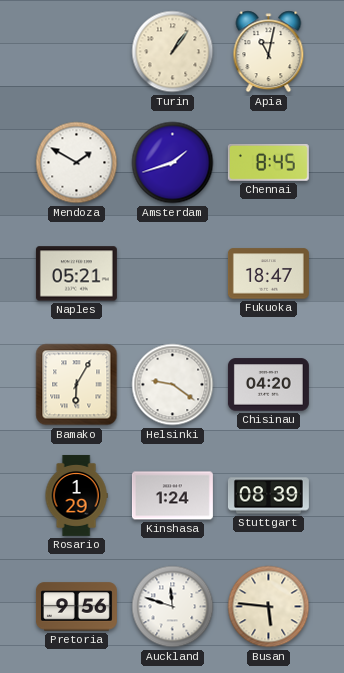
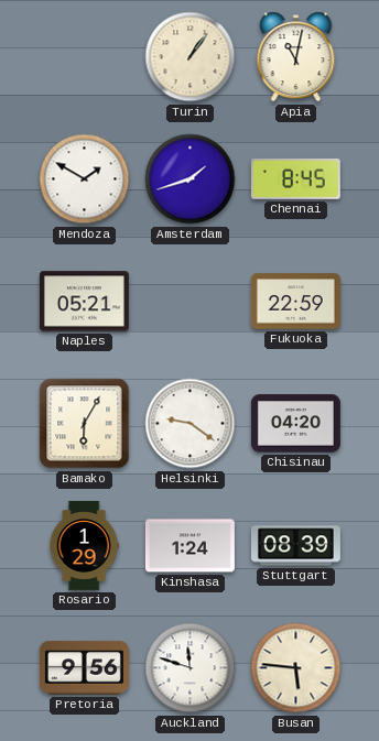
Fukuoka: 18:47 -> 22:59 (295, 302)
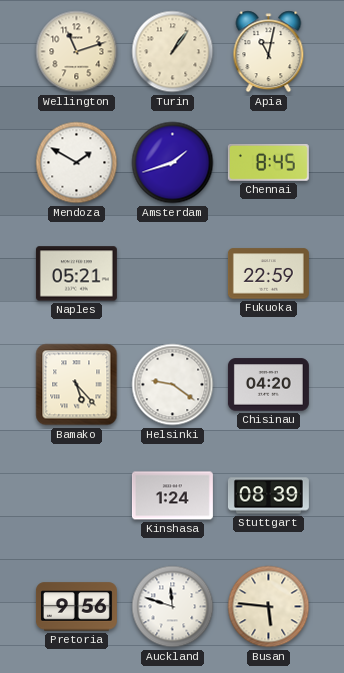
Wellington: none -> 11:12 (77, 52)
Bamako: 6:05 -> 5:23 (77, 385)
Rosario: 1:29 -> none (84, 545)
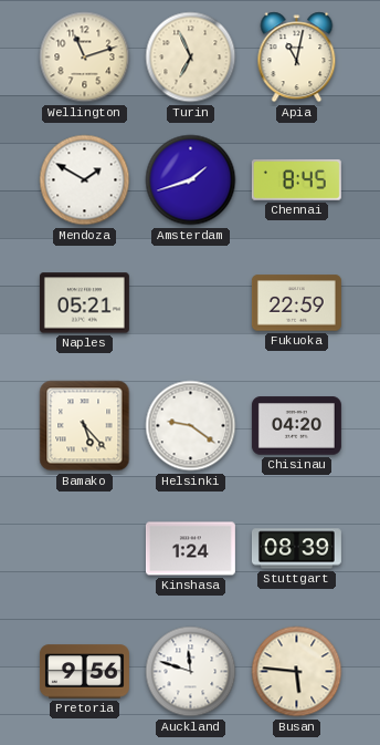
Turin: 1:06 -> 6:56 (191, 58)
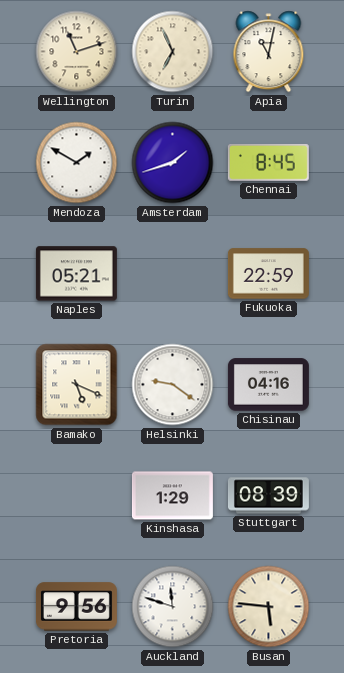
Bamako: 5:23 -> 5:19 (77, 385)
Chisinau: 04:20 -> 04:16 (268, 385)
Kinshasa: 1:24 -> 1:29 (172, 496)
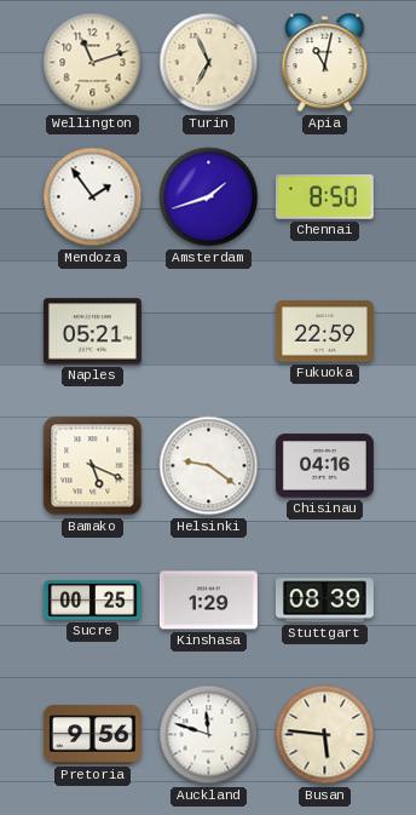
Mendoza: 1:50 -> 1:54 (93, 197)
Chennai: 8:45 -> 8:50 (324, 196)
Sucre: none -> 00:25 (92, 601)
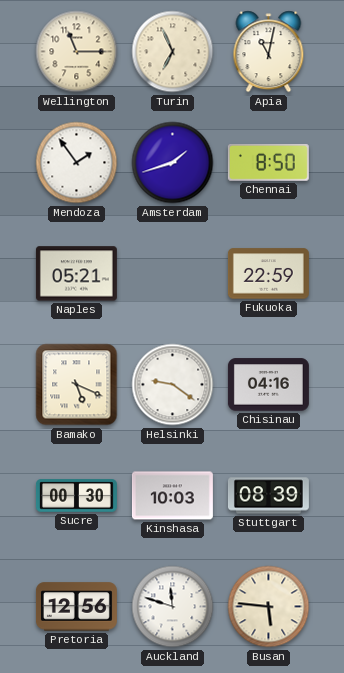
Wellington: 11:12 -> 11:15 (77, 52)
Sucre: 00:25 -> 00:30 (76, 496)
Kinshasa: 1:29 -> 10:03 (172, 496)
Pretoria: 9:56 -> 12:56 (76, 607)
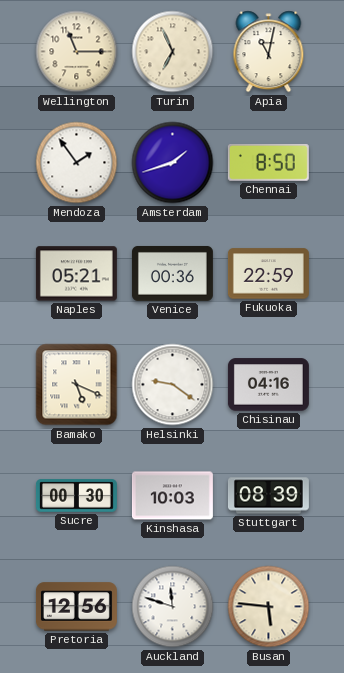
Venice: none -> 00:36 (172, 274)
